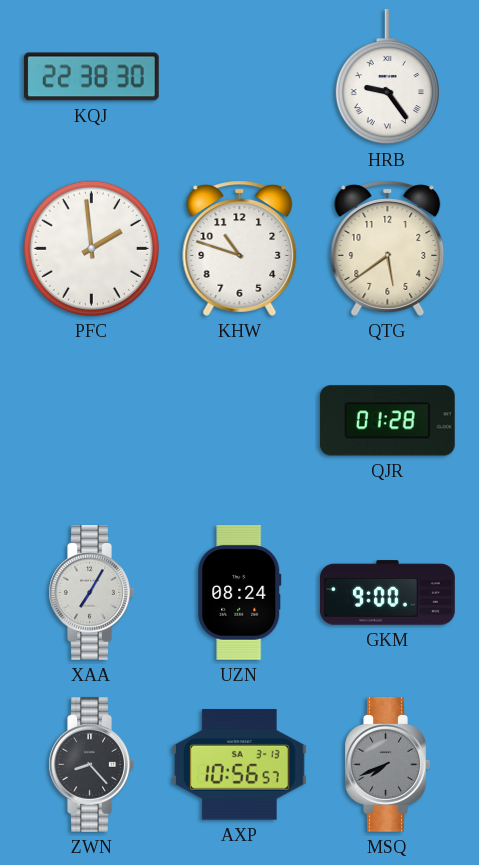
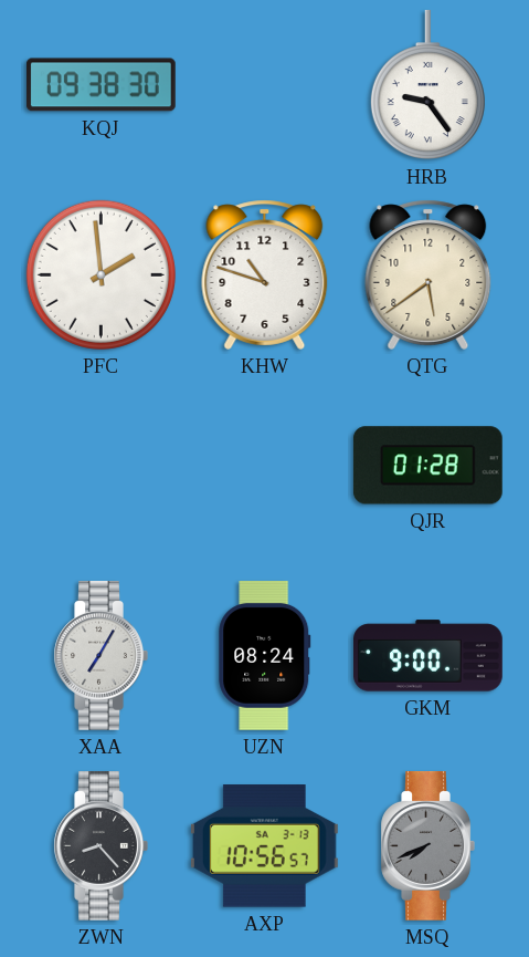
KQJ: 22:38 -> 09:38 (100, 85)
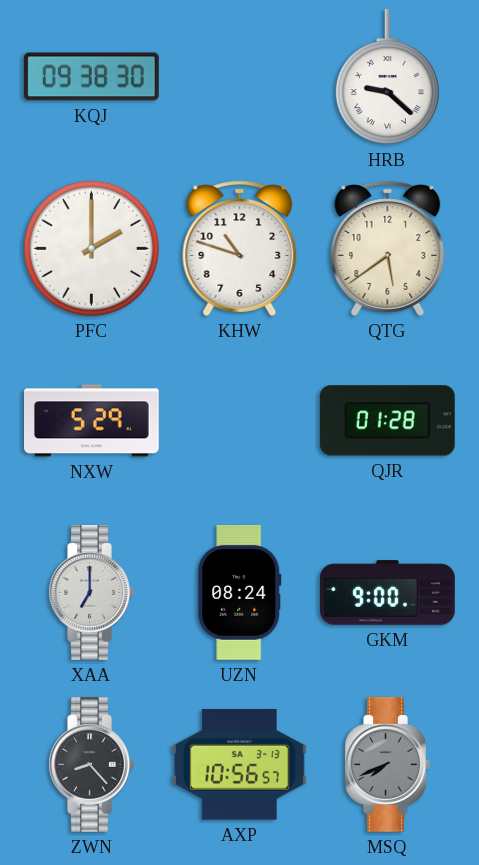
HRB: 9:24 -> 9:22 (387, 77)
PFC: 1:59 -> 2:00 (91, 248)
NXW: none -> 5:29 (92, 421)
XAA: 7:05 -> 7:00 (91, 593)
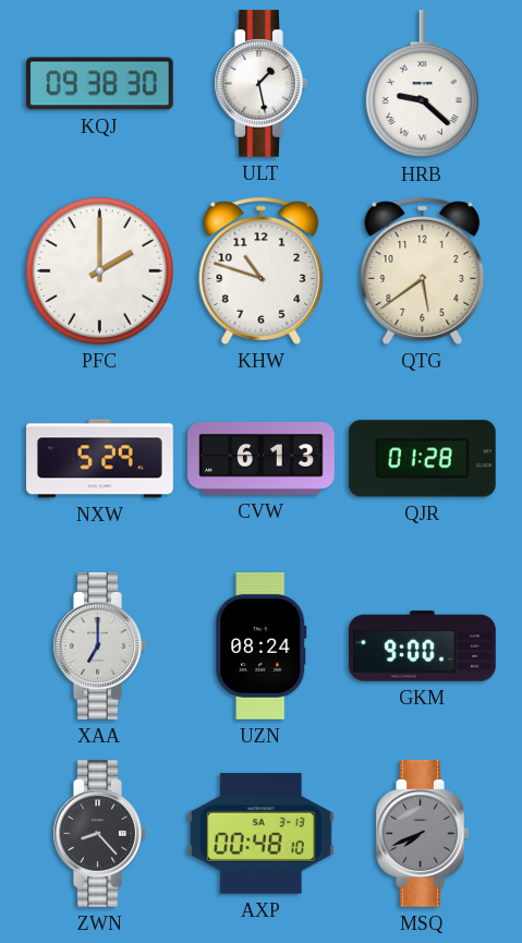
ULT: none -> 1:28 (260, 84)
CVW: none -> 6:13 (262, 458)
AXP: 10:56 -> 00:48 (260, 834)
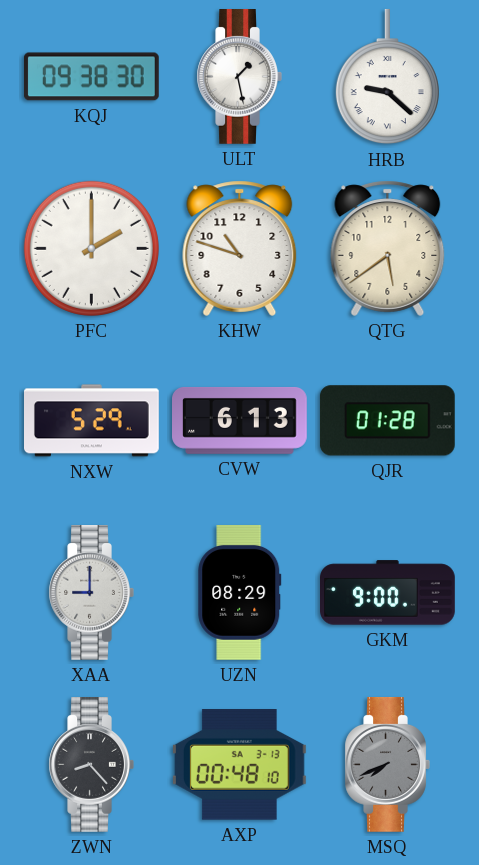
XAA: 7:00 -> 9:00 (91, 593)
UZN: 08:24 -> 08:29 (240, 592)
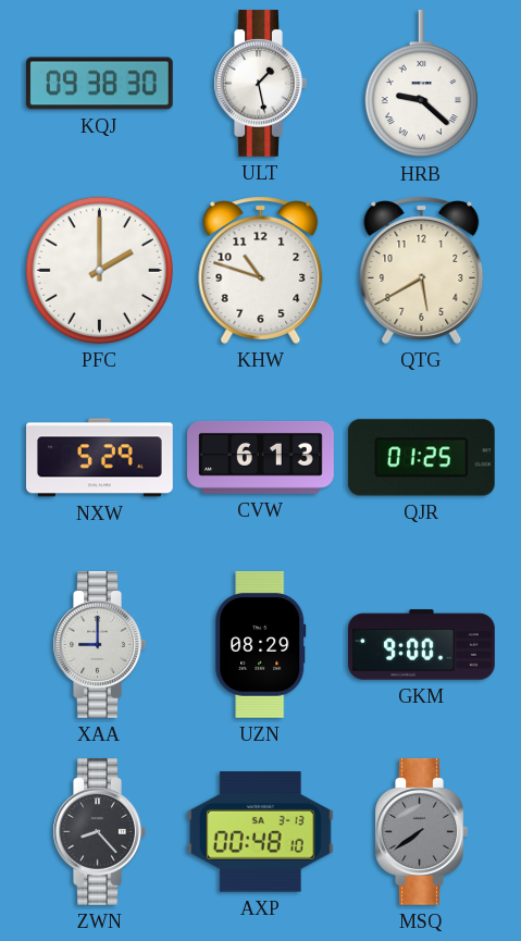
QTG: 5:39 -> 5:40 (422, 270)
QJR: 01:28 -> 01:25 (421, 458)
MSQ: 7:41 -> 7:39 (421, 832)
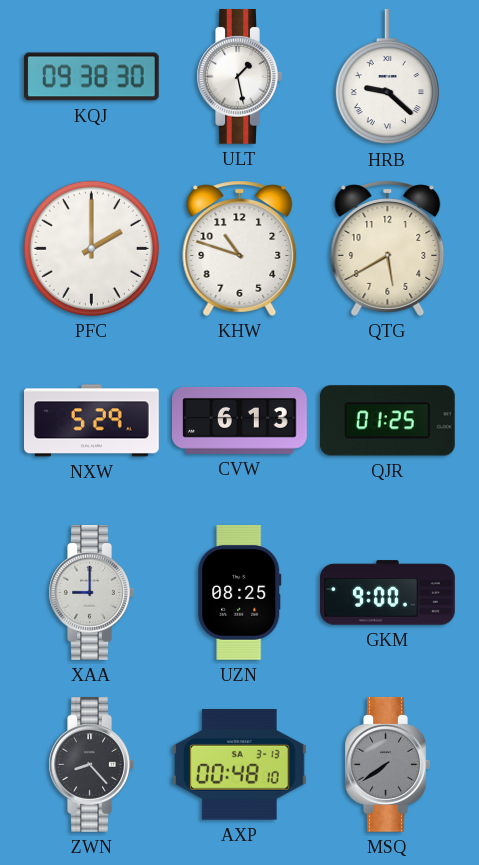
UZN: 08:29 -> 08:25 (240, 592)
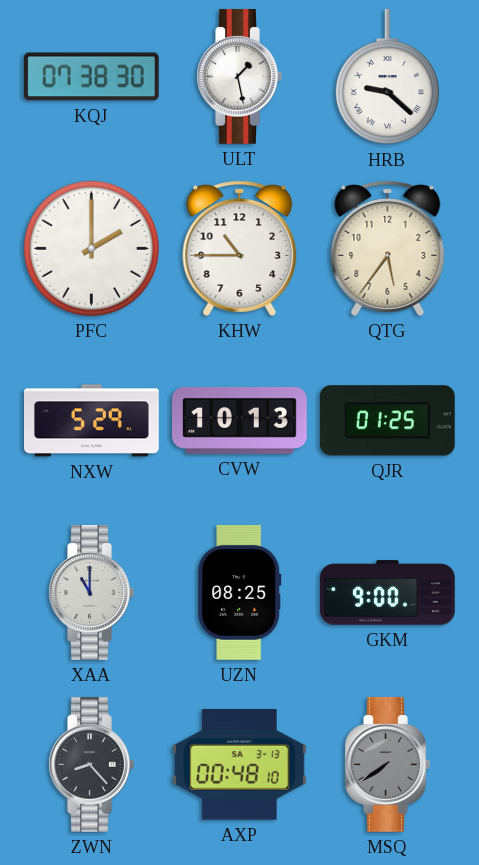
KQJ: 09:38 -> 07:38 (91, 77)
KHW: 10:48 -> 10:45 (240, 248)
QTG: 5:40 -> 5:36 (388, 248)
CVW: 6:13 -> 10:13 (240, 420)
XAA: 9:00 -> 11:00 (91, 593)
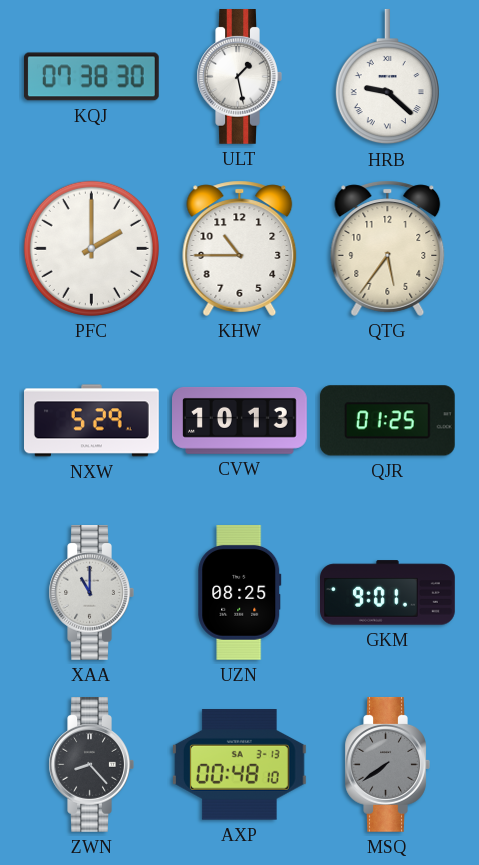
GKM: 9:00 -> 9:01 (388, 593)
